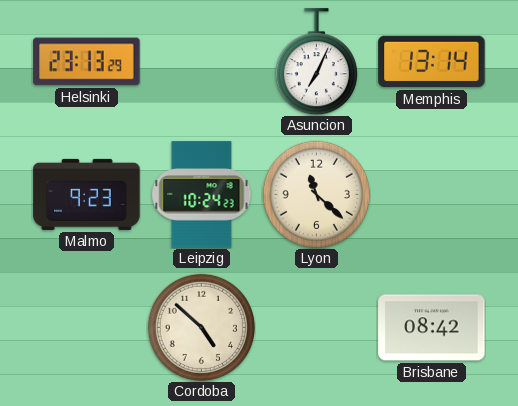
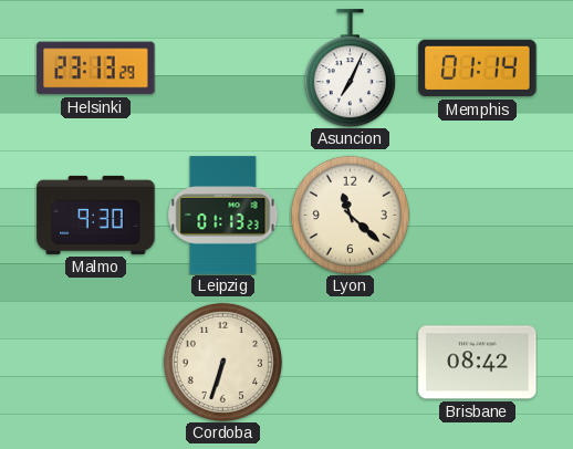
Memphis: 13:14 -> 01:14 (478, 69)
Malmo: 9:23 -> 9:30 (96, 215)
Leipzig: 10:24 -> 01:13 (223, 216)
Cordoba: 4:52 -> 6:33 (222, 362)
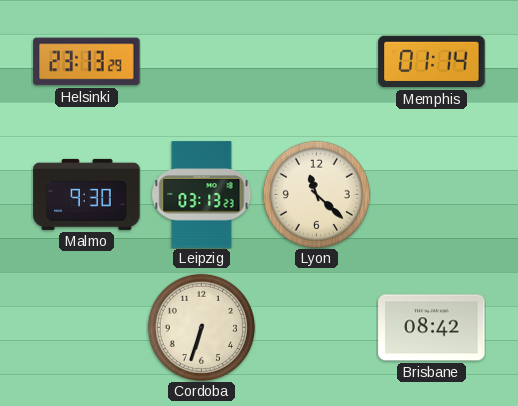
Asuncion: 7:04 -> none (350, 69)
Leipzig: 01:13 -> 03:13 (202, 195)
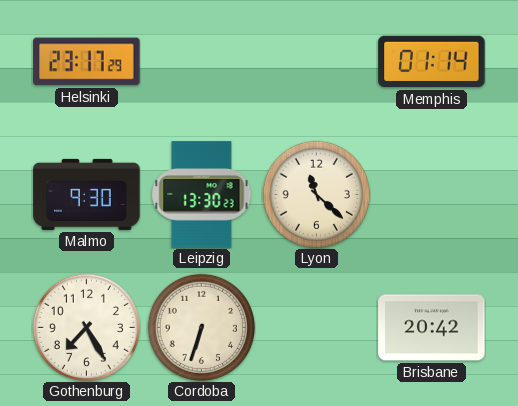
Helsinki: 23:13 -> 23:17 (87, 62)
Leipzig: 03:13 -> 13:30 (202, 195)
Gothenburg: none -> 7:25 (86, 327)
Brisbane: 08:42 -> 20:42 (432, 328)
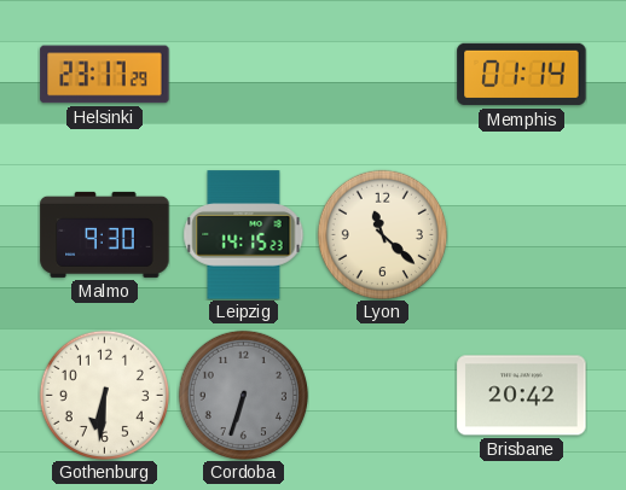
Leipzig: 13:30 -> 14:15 (244, 235)
Gothenburg: 7:25 -> 6:31 (104, 395)
Cordoba dial: cream -> grey (243, 395)
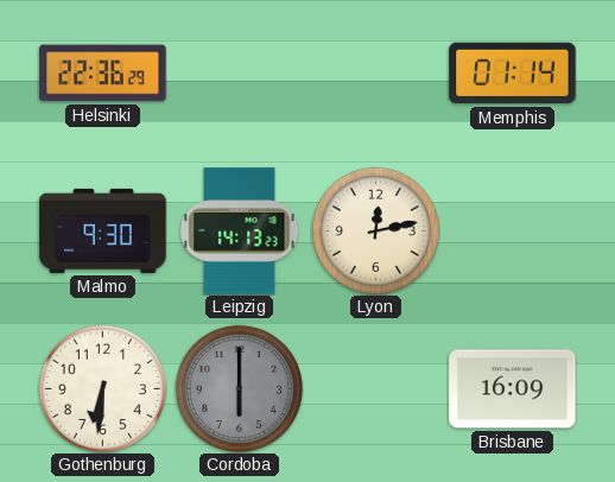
Helsinki: 23:17 -> 22:36 (103, 74)
Leipzig: 14:15 -> 14:13 (240, 232)
Lyon: 11:22 -> 12:13 (375, 230)
Cordoba: 6:33 -> 6:00 (239, 388)
Brisbane: 20:42 -> 16:09 (513, 389)
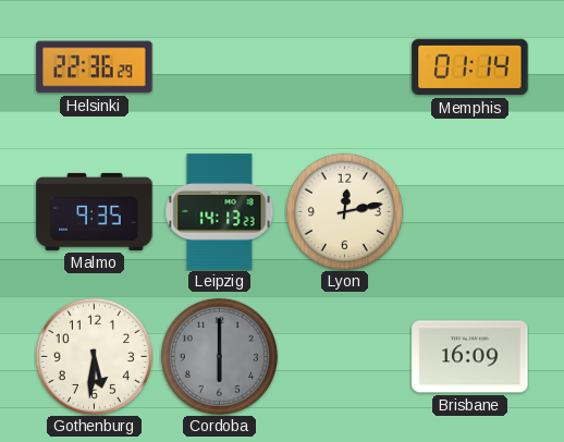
Malmo: 9:30 -> 9:35 (95, 211)
Gothenburg: 6:31 -> 5:31 (94, 356)
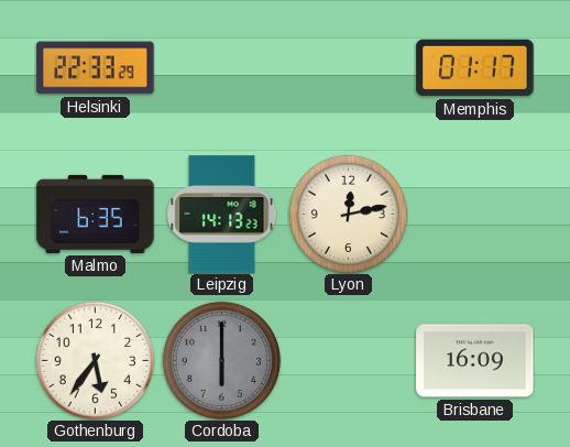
Helsinki: 22:36 -> 22:33 (96, 68)
Memphis: 01:14 -> 01:17 (475, 68)
Malmo: 9:35 -> 6:35 (96, 214)
Gothenburg: 5:31 -> 5:36 (95, 360)
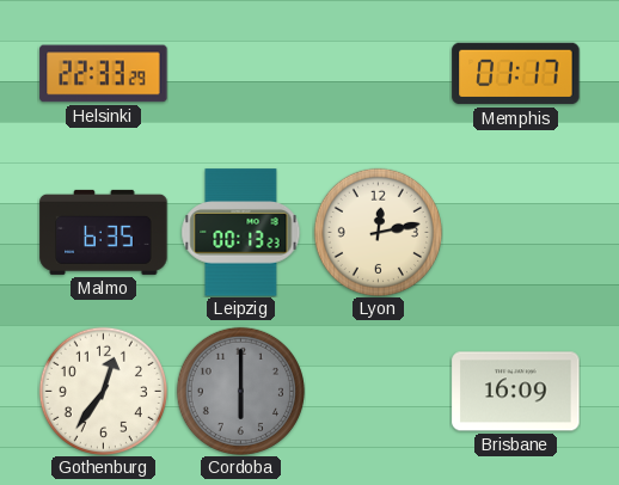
Leipzig: 14:13 -> 00:13 (241, 233)
Gothenburg: 5:36 -> 12:36 (103, 391)
